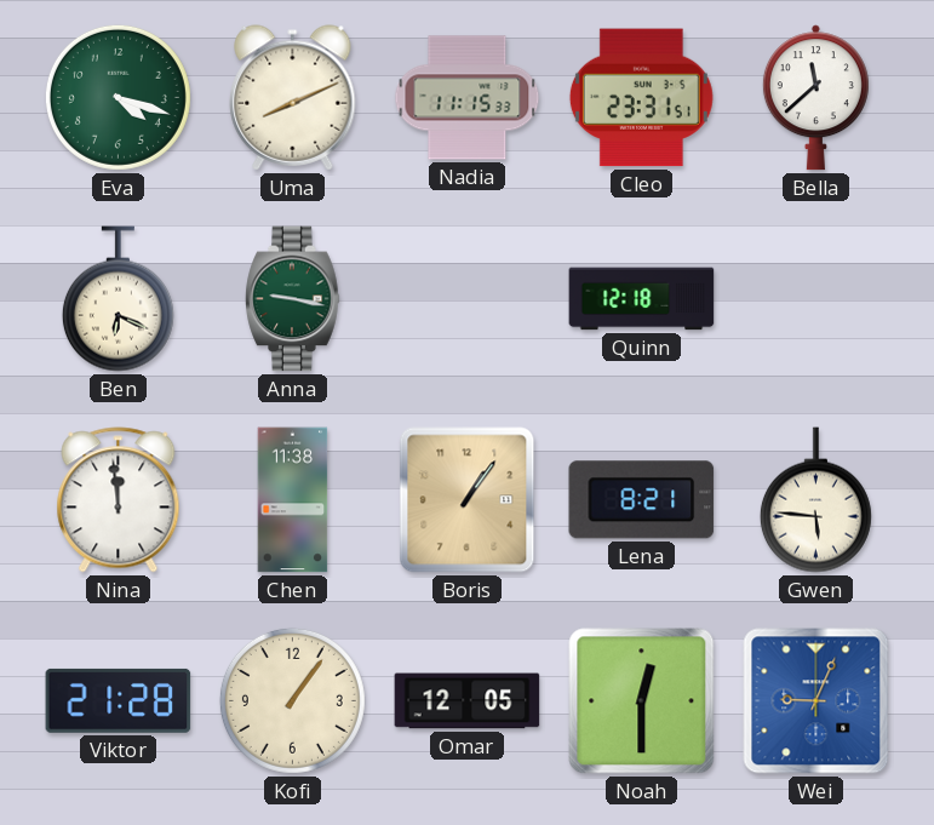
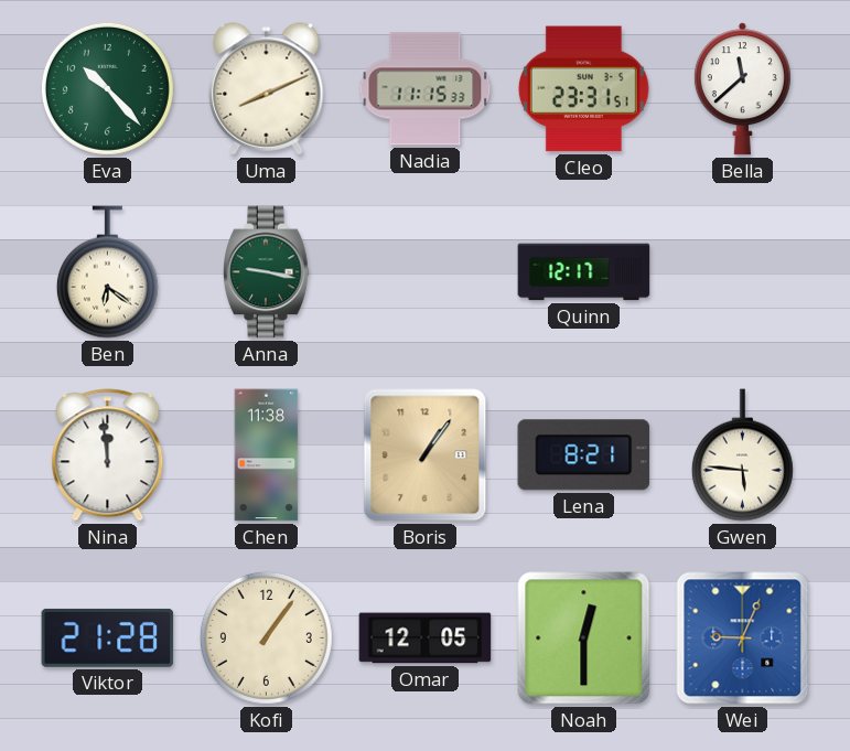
Eva: 4:18 -> 10:23 (107, 88)
Ben: 6:19 -> 6:21 (107, 272)
Quinn: 12:18 -> 12:17 (584, 272)
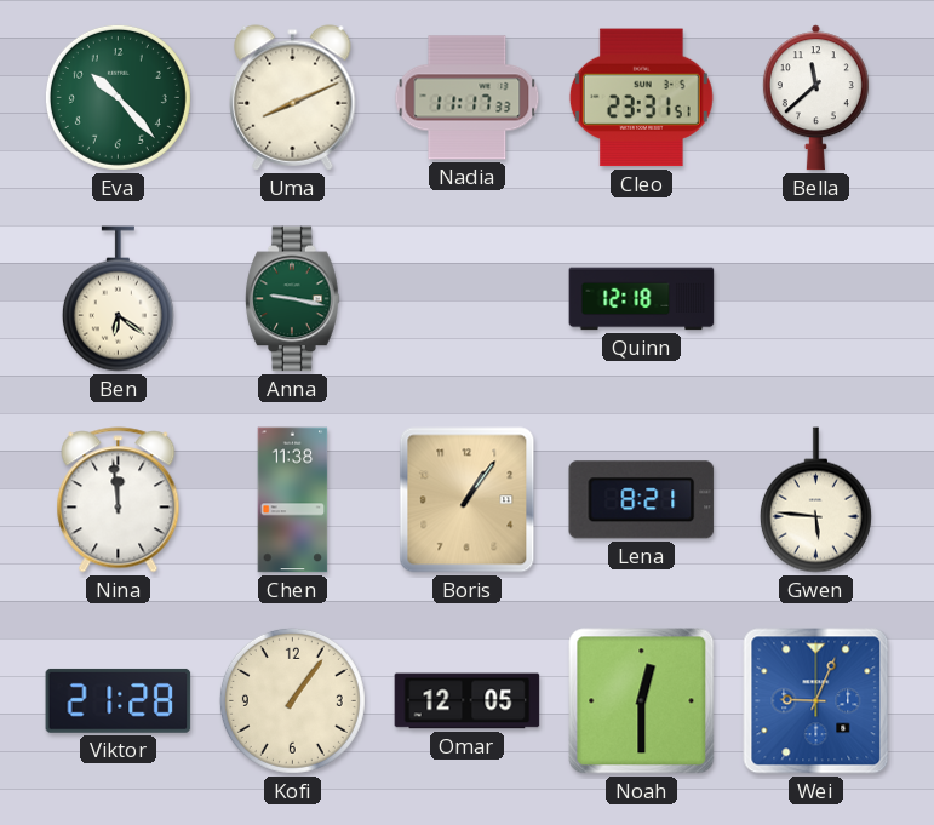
Nadia: 11:15 -> 11:17 (468, 98)
Quinn: 12:17 -> 12:18 (642, 299)
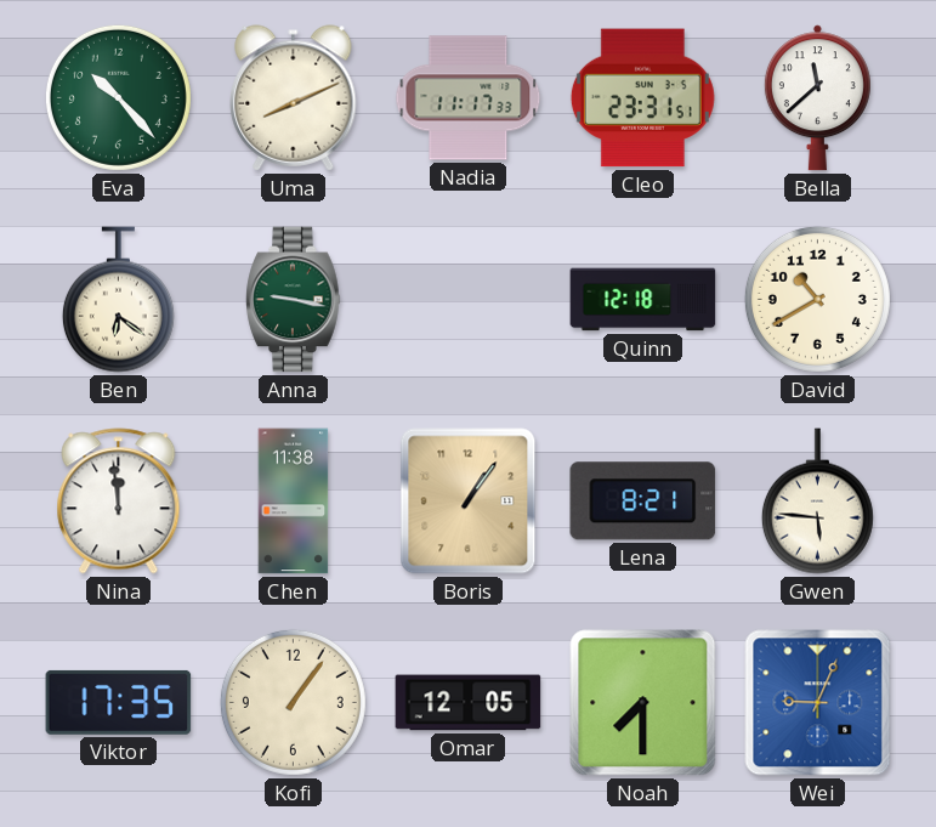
David: none -> 10:40 (817, 299)
Viktor: 21:28 -> 17:35 (119, 702)
Noah: 12:30 -> 7:30 (643, 703)
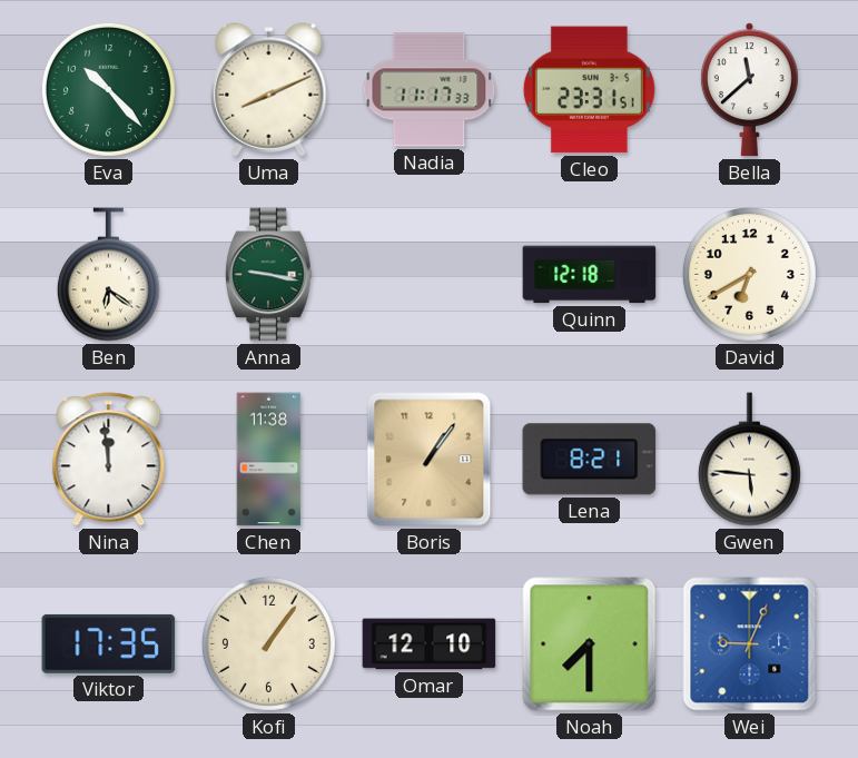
David: 10:40 -> 6:40 (749, 274)
Omar: 12:05 -> 12:10 (430, 644)
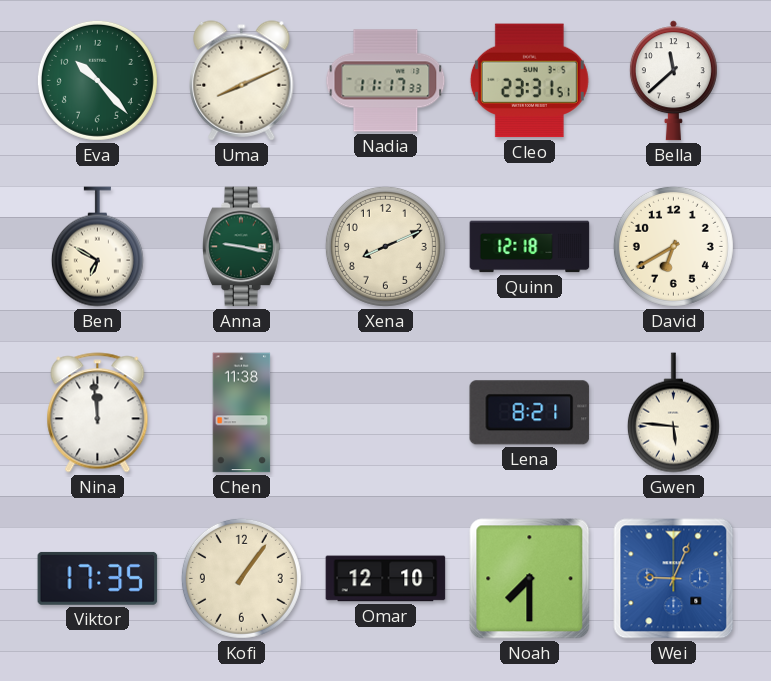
Ben: 6:21 -> 6:50 (97, 247)
Xena: none -> 8:11 (385, 246)
Boris: 1:06 -> none (430, 460)
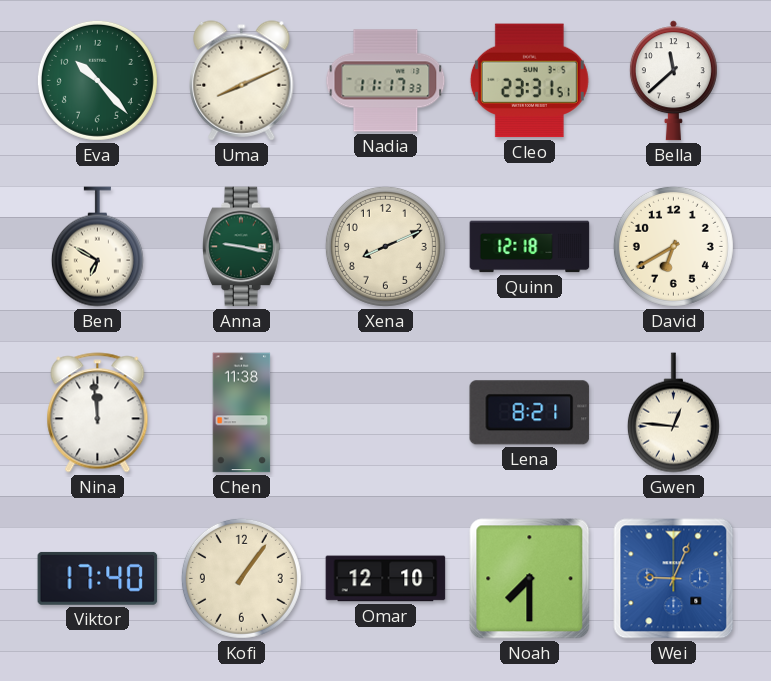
Gwen: 5:46 -> 12:46 (673, 413)
Viktor: 17:35 -> 17:40 (98, 578)
